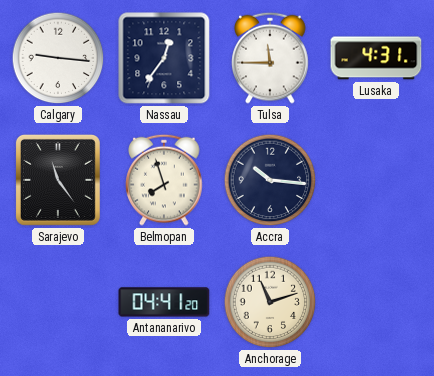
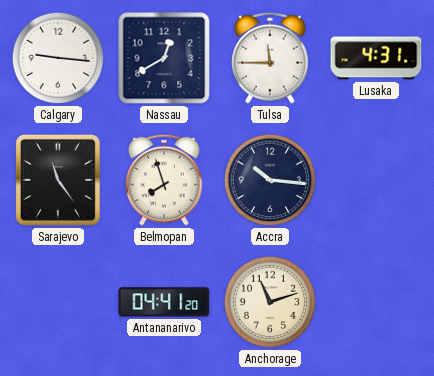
Nassau: 12:36 -> 12:40 (164, 58)
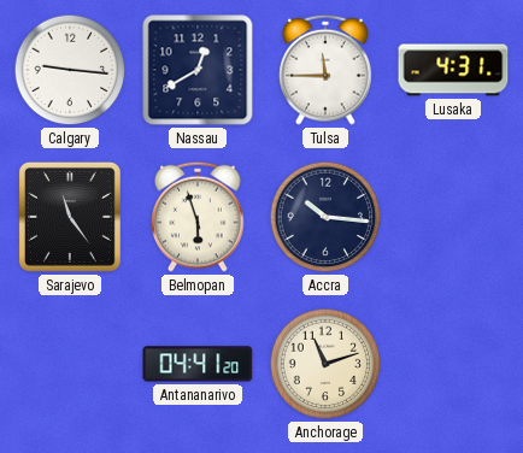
Belmopan: 7:57 -> 5:57 (198, 217)
